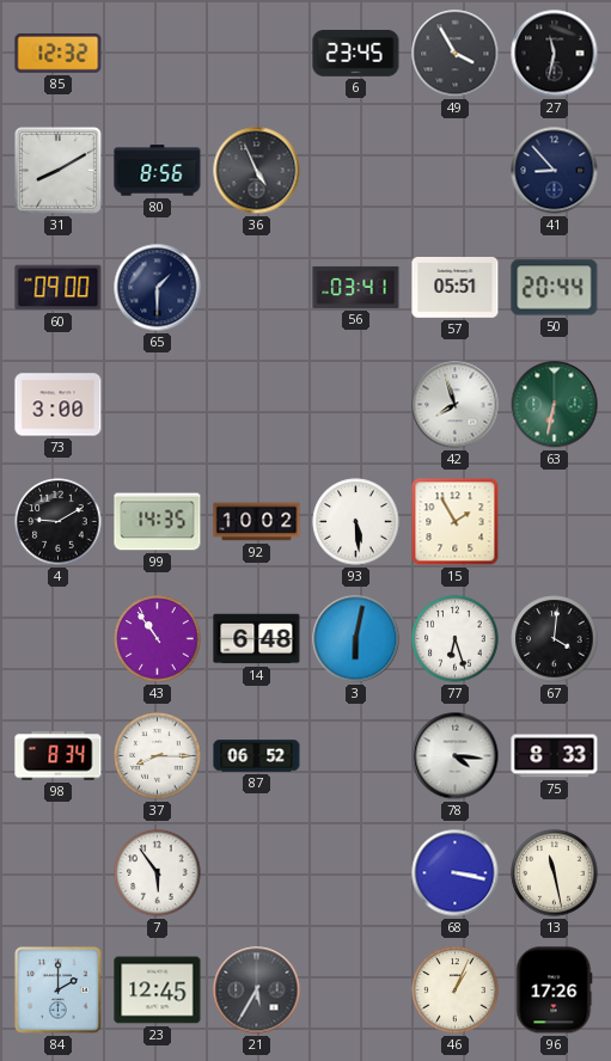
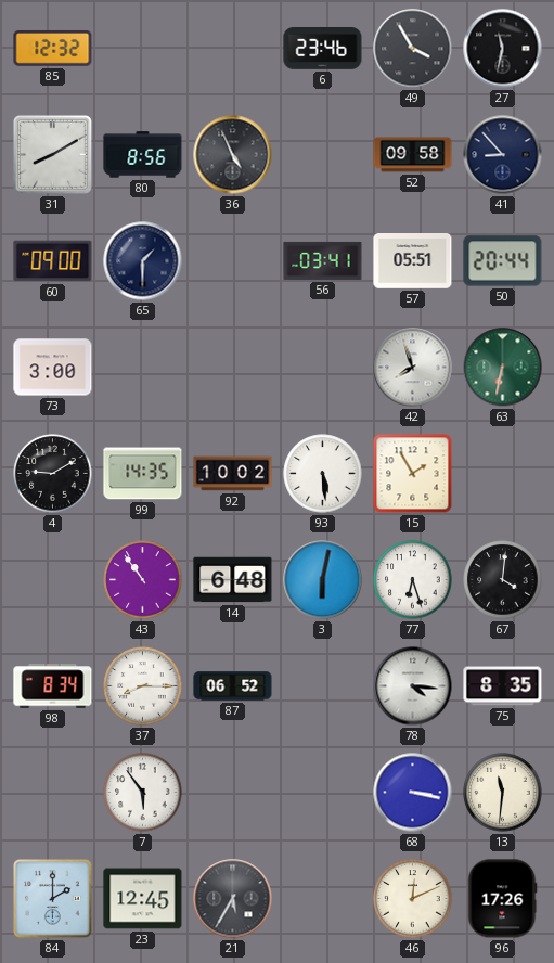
6: 23:45 -> 23:46 (323, 49)
52: none -> 09:58 (413, 155)
75: 8:33 -> 8:35 (503, 686)
13: 11:28 -> 11:31 (503, 793)
46: 1:04 -> 12:11 (413, 899)
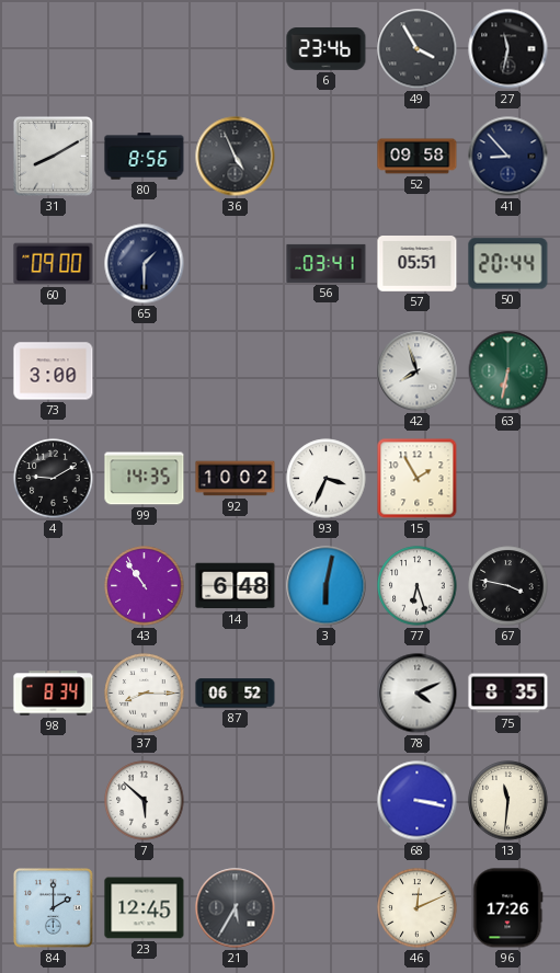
85: 12:32 -> none (53, 48)
93: 5:29 -> 3:34 (327, 479)
67: 4:01 -> 3:47 (508, 586)
78: 4:16 -> 4:11 (418, 694)
7: 5:54 -> 5:52 (145, 801)
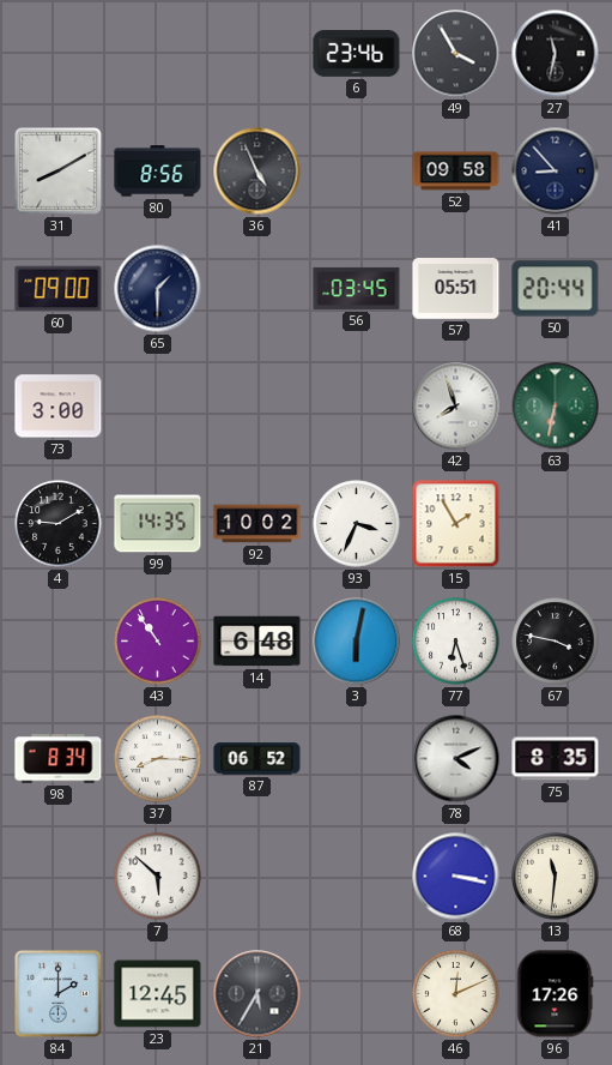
56: 03:41 -> 03:45 (357, 288)
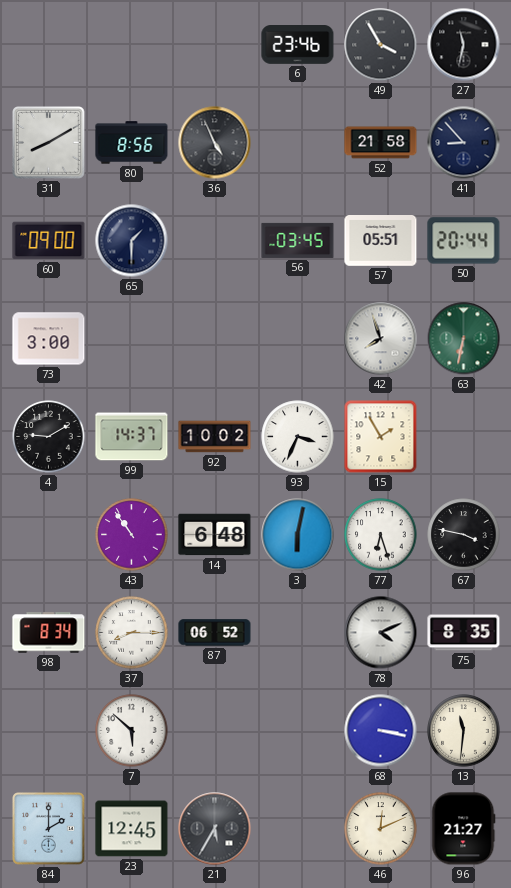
52: 09:58 -> 21:58 (381, 143)
99: 14:35 -> 14:37 (132, 437)
96: 17:26 -> 21:27 (464, 829)
